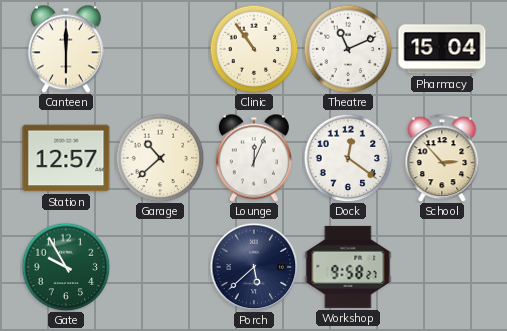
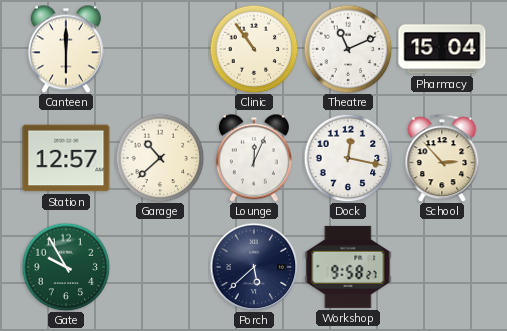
Dock: 12:21 -> 12:17 (348, 158)
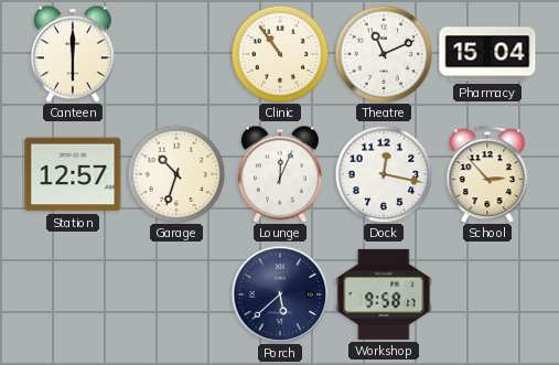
Garage: 10:38 -> 10:33 (176, 174)
Gate: 9:55 -> none (66, 267)
Workshop: 9:58:27 -> 9:58:17 (384, 294)
